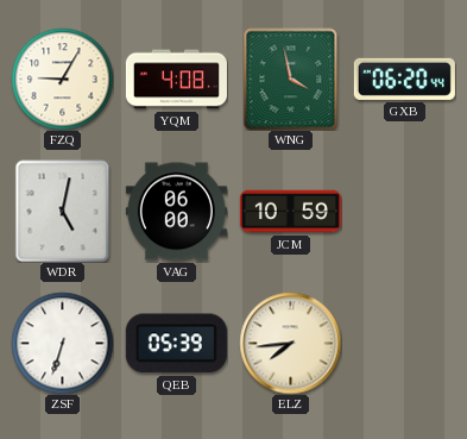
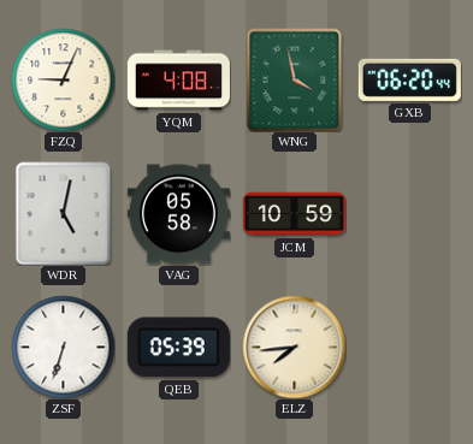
FZQ: 9:05 -> 9:04 (63, 79)
VAG: 06:00 -> 05:58 (178, 214)
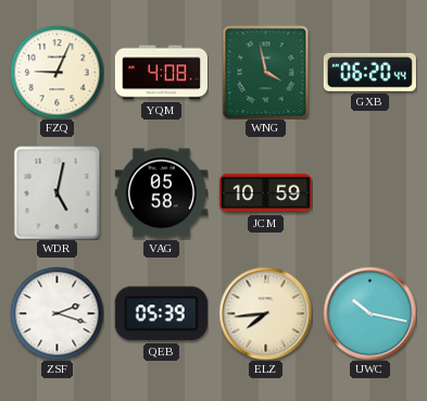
ZSF: 6:33 -> 2:18 (56, 313)
UWC: none -> 10:17 (369, 313)
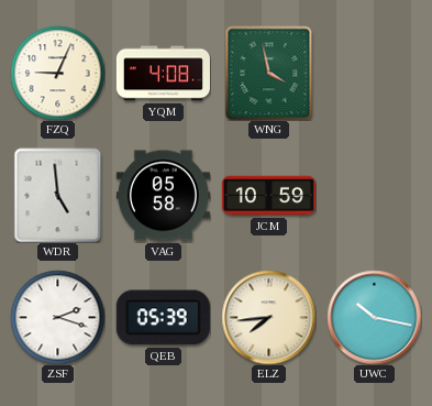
GXB: 06:20 -> none (369, 72)
WDR: 5:02 -> 4:59 (58, 195)
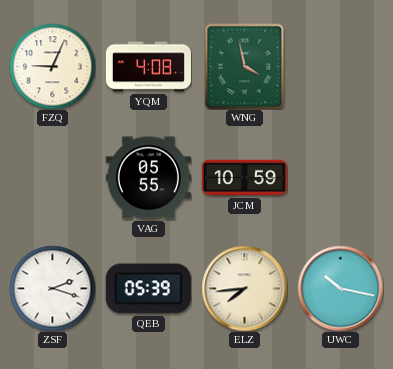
WDR: 4:59 -> none (58, 195)
VAG: 05:58 -> 05:55 (148, 178)
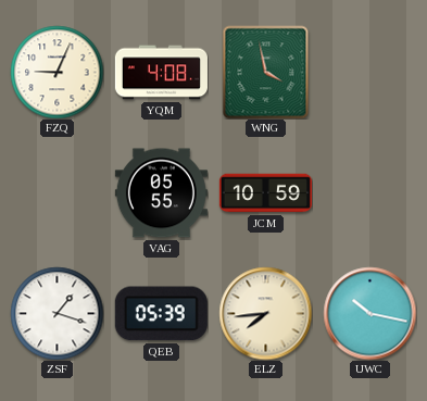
ZSF: 2:18 -> 1:18 (56, 313)
